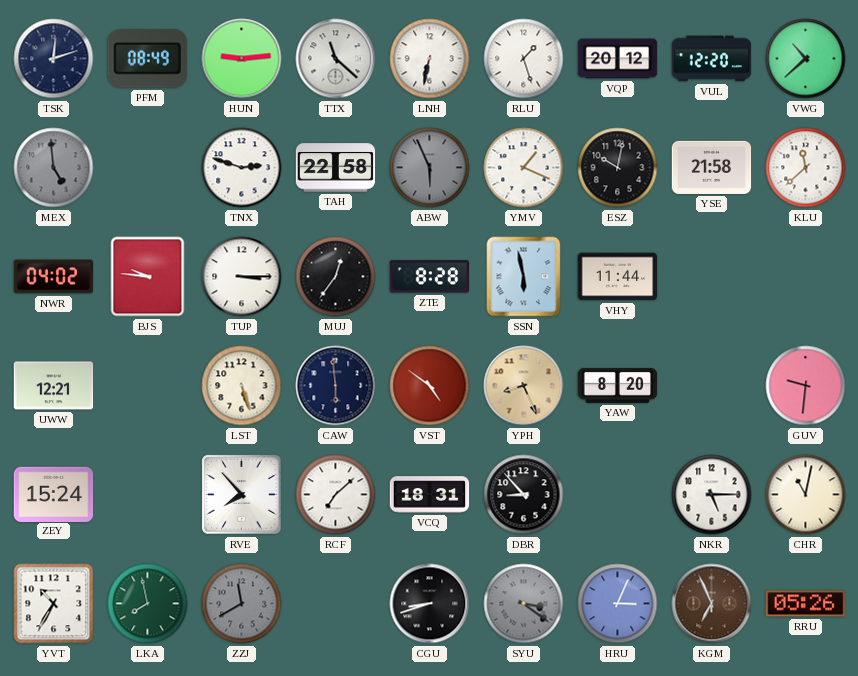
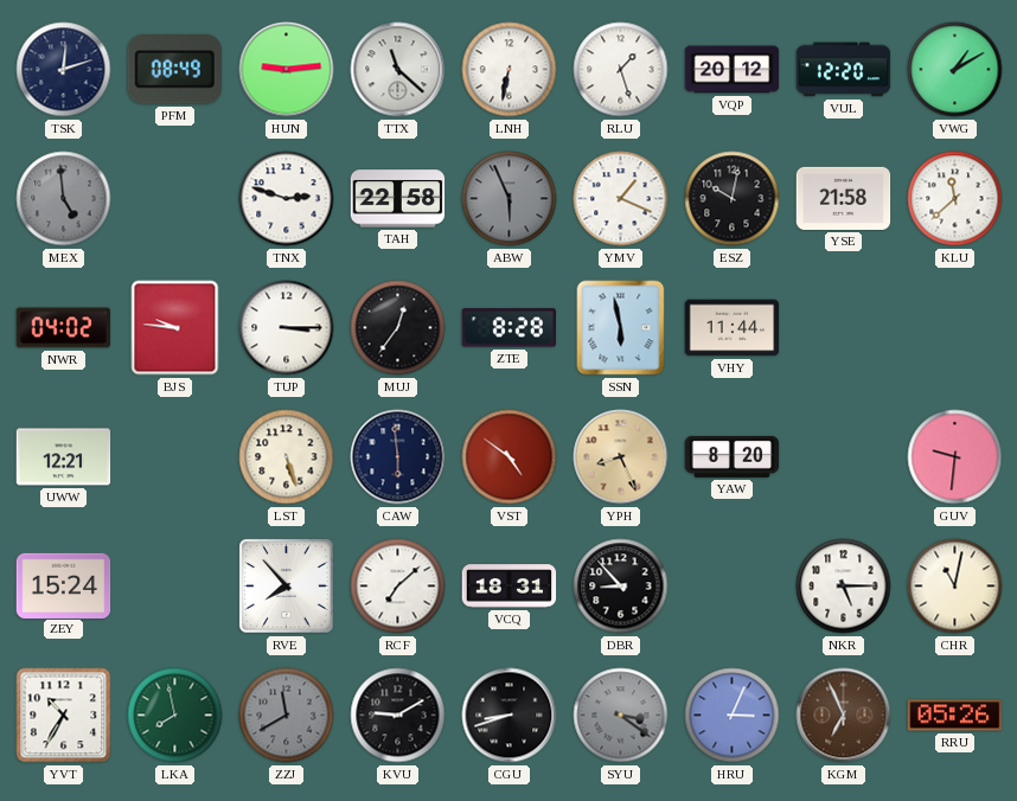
VWG: 10:38 -> 1:10 (955, 70)
KVU: none -> 9:10 (398, 716)
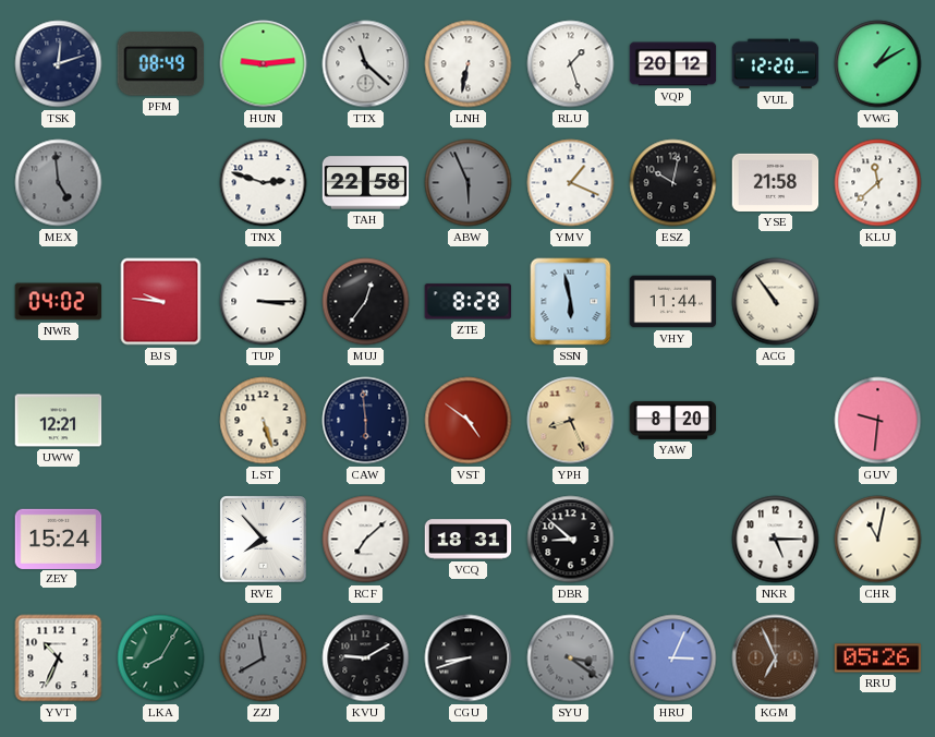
ACG: none -> 10:54 (776, 302)
DBR: 8:53 -> 8:52 (571, 540)
YVT: 10:35 -> 10:34 (59, 659)
LKA: 7:58 -> 8:05 (161, 659)
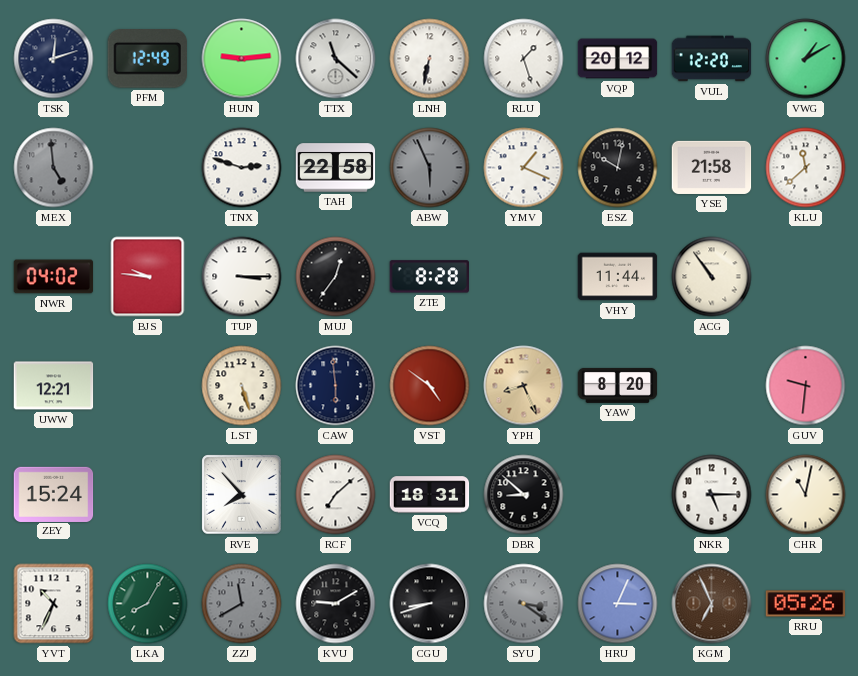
PFM: 08:49 -> 12:49 (147, 59)
SSN: 5:58 -> none (571, 302)
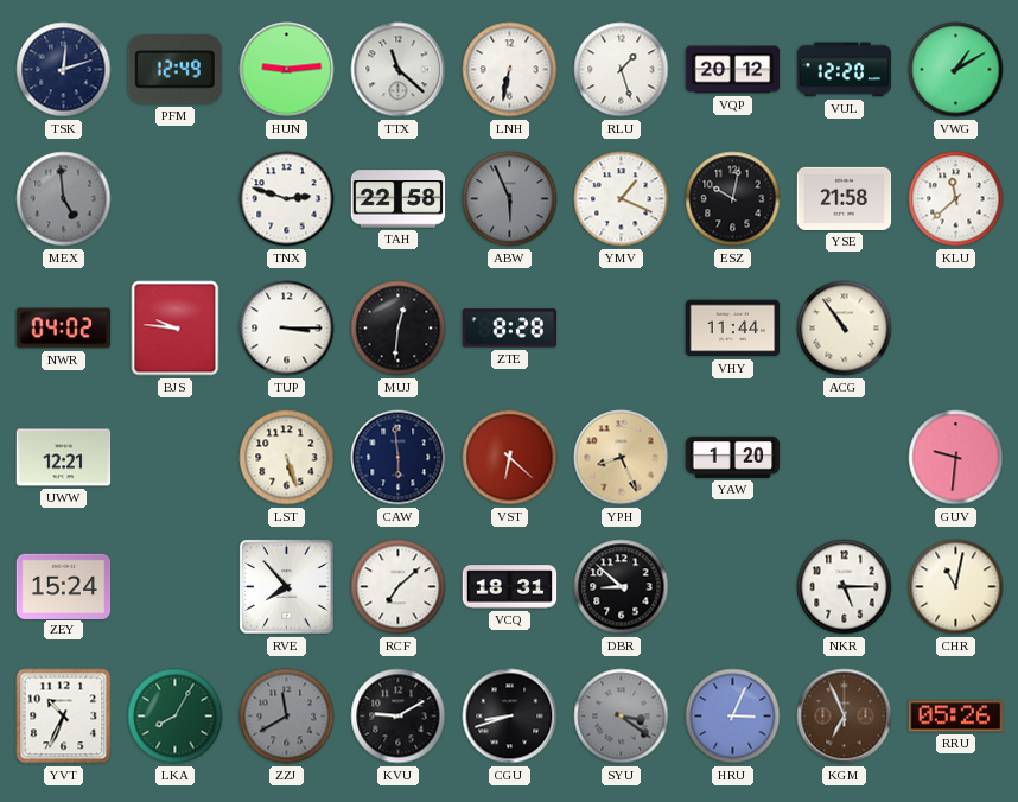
MUJ: 12:36 -> 12:31 (399, 329)
VST: 4:51 -> 6:22 (510, 458)
YAW: 8:20 -> 1:20 (733, 457)
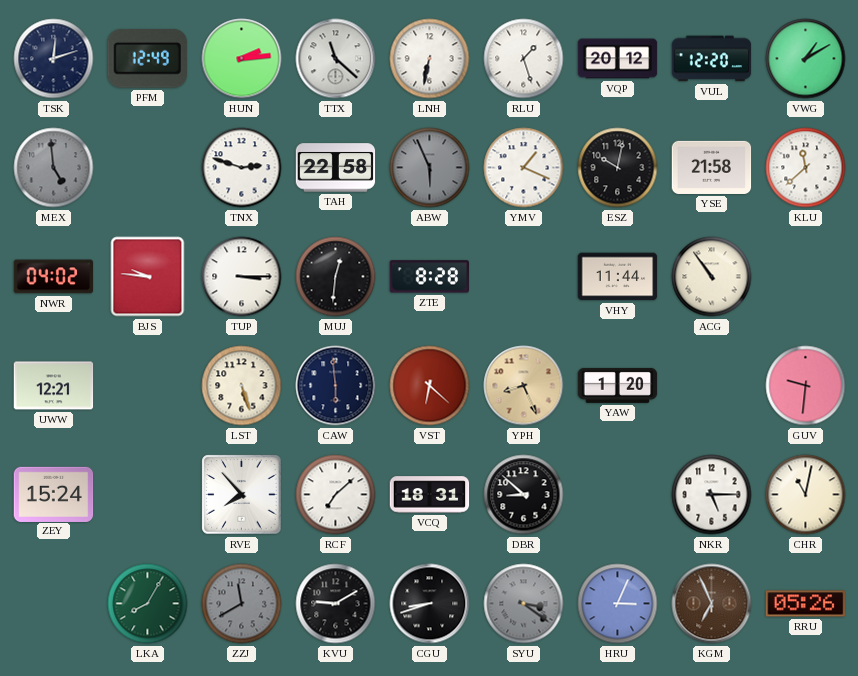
HUN: 9:14 -> 2:14 (242, 59)
YVT: 10:34 -> none (64, 717)
